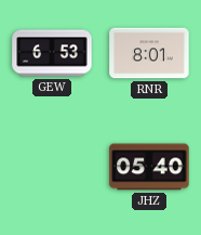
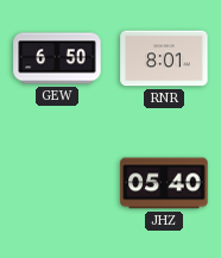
GEW: 6:53 -> 6:50 (57, 58)
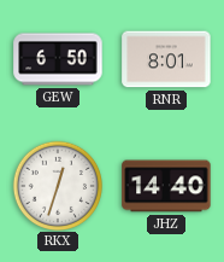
RKX: none -> 12:33 (57, 185)
JHZ: 05:40 -> 14:40 (166, 186)
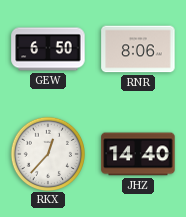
RNR: 8:01 -> 8:06 (138, 49)
RKX: 12:33 -> 12:37 (47, 153)
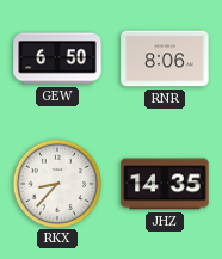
RKX: 12:37 -> 8:37 (56, 183)
JHZ: 14:40 -> 14:35 (165, 184)
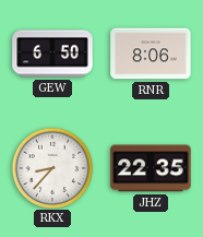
JHZ: 14:35 -> 22:35 (151, 168)
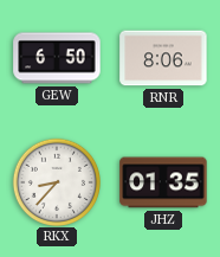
JHZ: 22:35 -> 01:35 (163, 182)
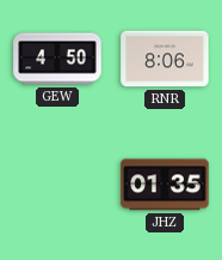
GEW: 6:50 -> 4:50 (57, 59)
RKX: 8:37 -> none (56, 181)
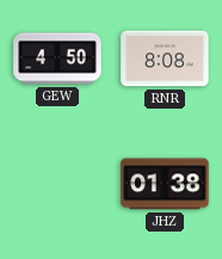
RNR: 8:06 -> 8:08 (165, 58)
JHZ: 01:35 -> 01:38 (165, 184)
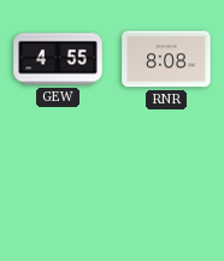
GEW: 4:50 -> 4:55 (58, 59)
JHZ: 01:38 -> none (165, 184)
